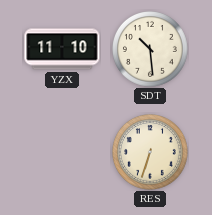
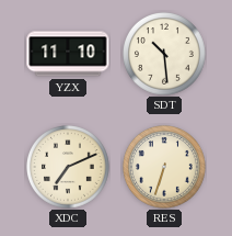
XDC: none -> 7:11 (69, 168)
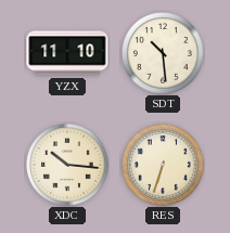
XDC: 7:11 -> 10:16 (68, 166)
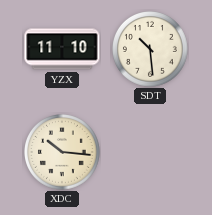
RES: 6:33 -> none (164, 166)
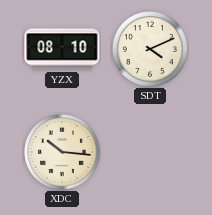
YZX: 11:10 -> 08:10 (62, 49)
SDT: 10:29 -> 4:11 (151, 50)
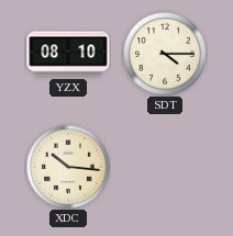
SDT: 4:11 -> 4:15 (166, 55)
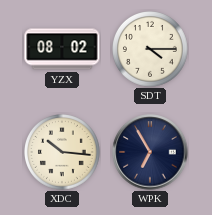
YZX: 08:10 -> 08:02 (62, 49)
WPK: none -> 6:55 (150, 152)
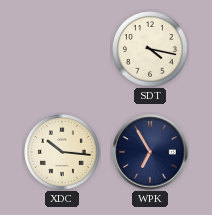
YZX: 08:02 -> none (62, 49)
SDT: 4:15 -> 4:17 (151, 50)
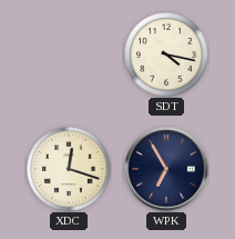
XDC: 10:16 -> 12:18 (70, 170)
